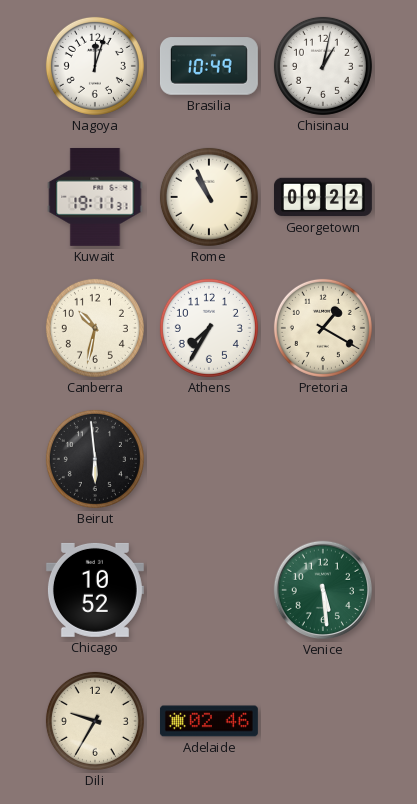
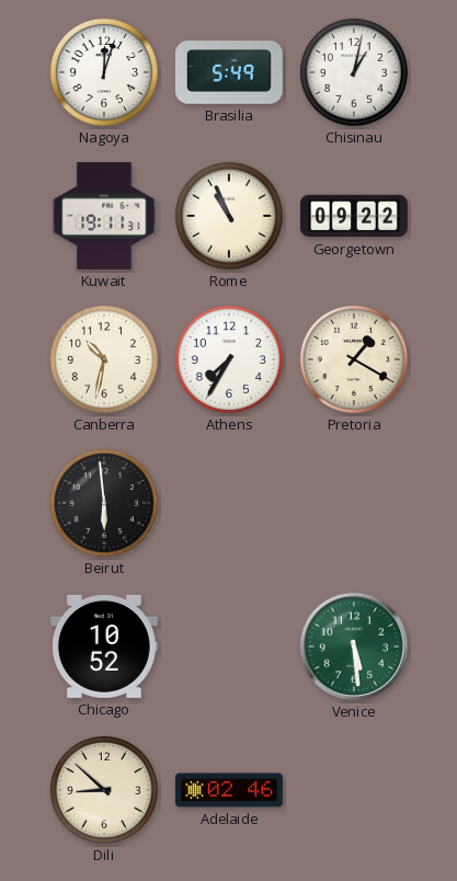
Brasilia: 10:49 -> 5:49 (229, 72)
Dili: 9:35 -> 8:52 (104, 790)
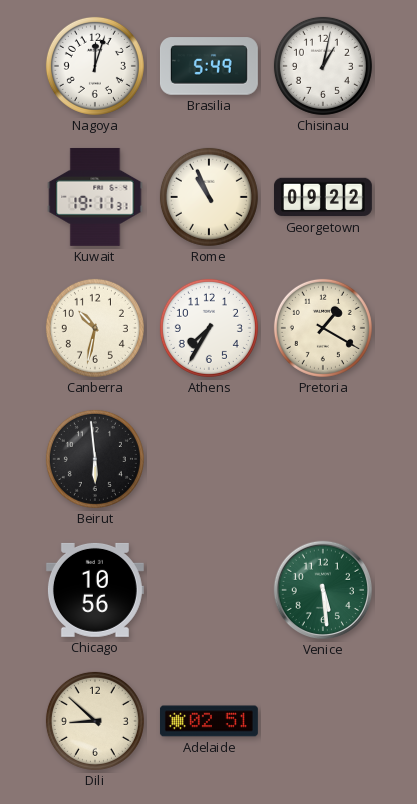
Chicago: 10:52 -> 10:56 (95, 590)
Adelaide: 02:46 -> 02:51 (209, 721)
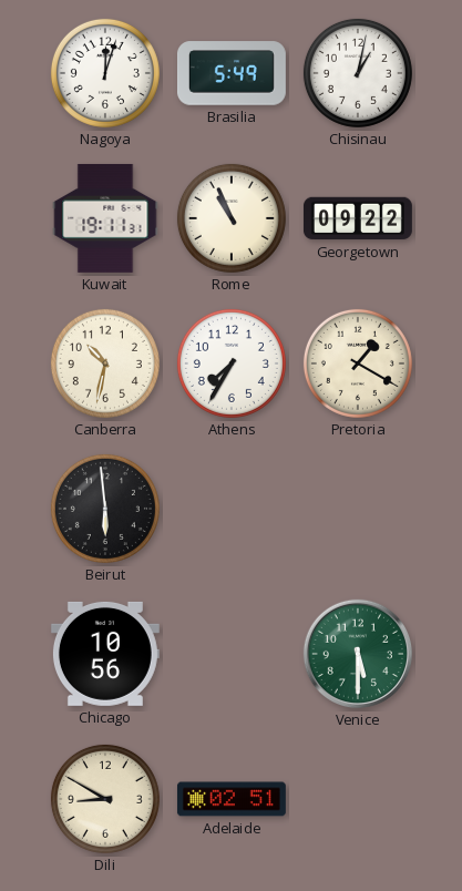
Venice: 5:29 -> 5:30 (358, 654)
Dili: 8:52 -> 8:50 (105, 799)
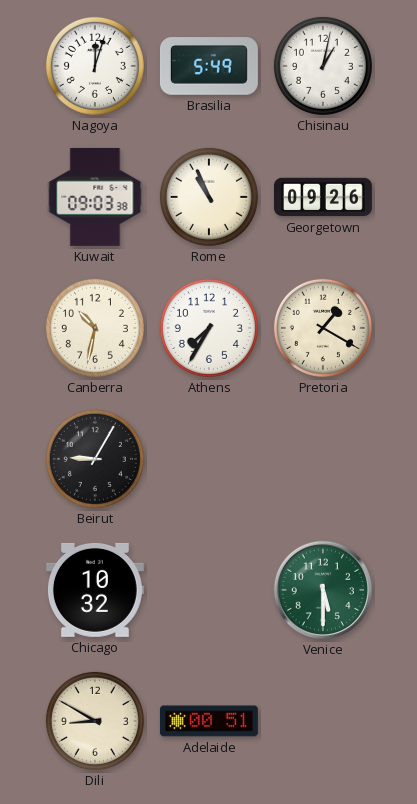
Kuwait: 19:11 -> 09:03 (95, 197)
Georgetown: 09:22 -> 09:26 (323, 197)
Beirut: 5:59 -> 9:05 (95, 459)
Chicago: 10:56 -> 10:32 (95, 590)
Adelaide: 02:51 -> 00:51 (209, 721)
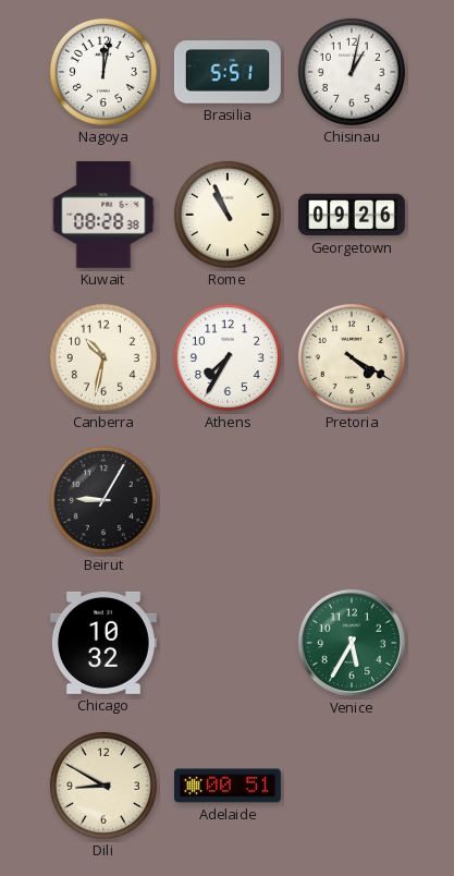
Nagoya: 12:03 -> 12:02 (103, 72)
Brasilia: 5:49 -> 5:51 (228, 72)
Kuwait: 09:03 -> 08:28 (103, 215)
Pretoria: 1:20 -> 4:20 (352, 357)
Venice: 5:30 -> 5:35 (352, 643)
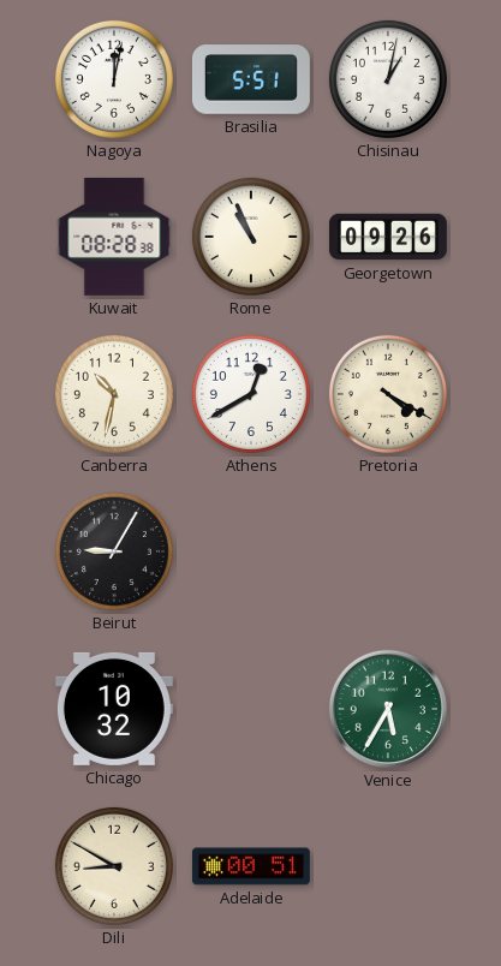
Athens: 7:35 -> 12:40 (251, 394)
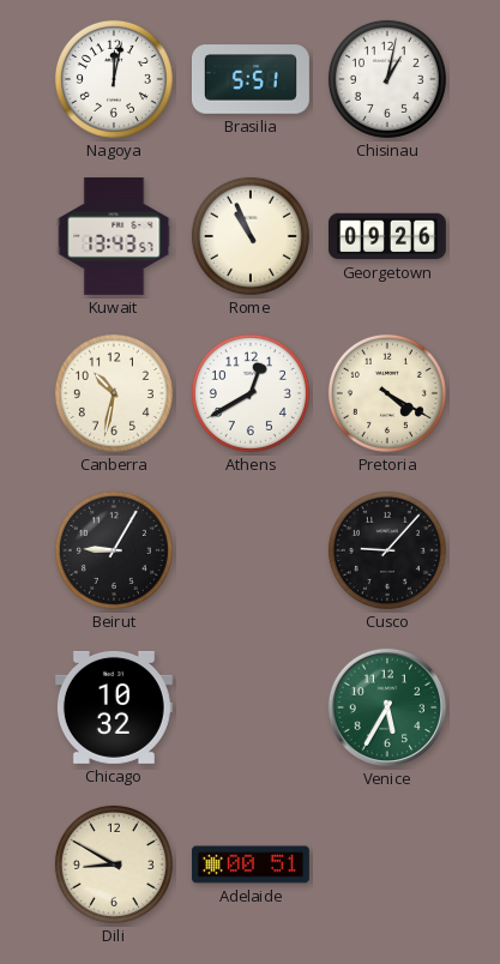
Kuwait: 08:28 -> 13:43 (114, 236)
Cusco: none -> 9:07 (387, 550)
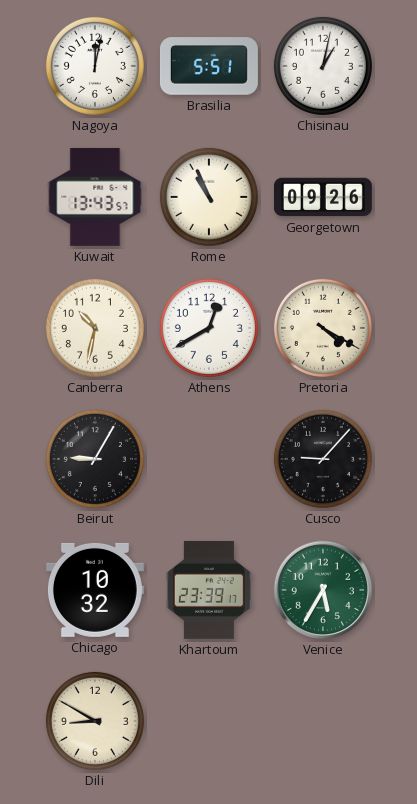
Khartoum: none -> 23:39 (209, 590)
Adelaide: 00:51 -> none (251, 864)
